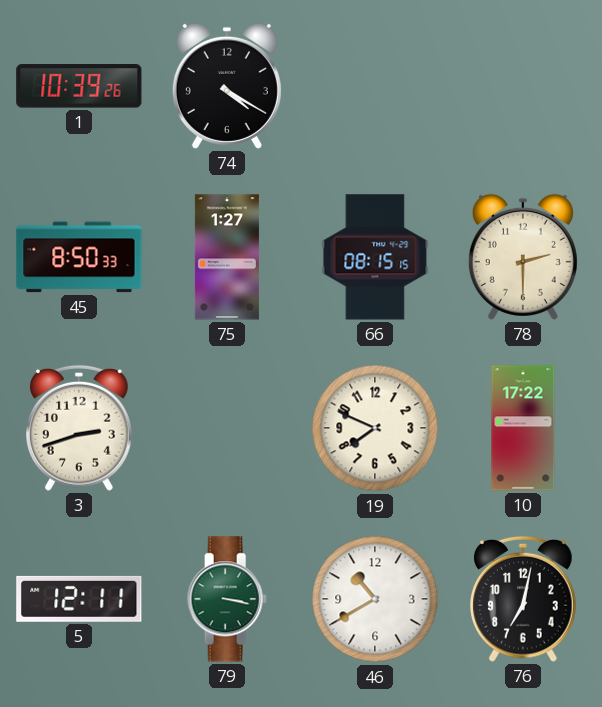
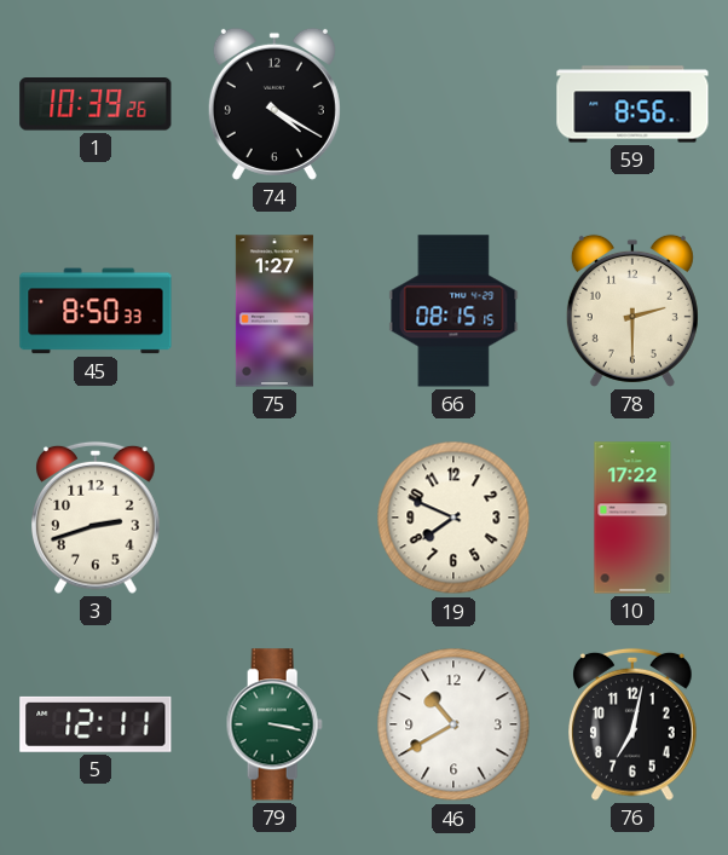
59: none -> 8:56 (632, 104)
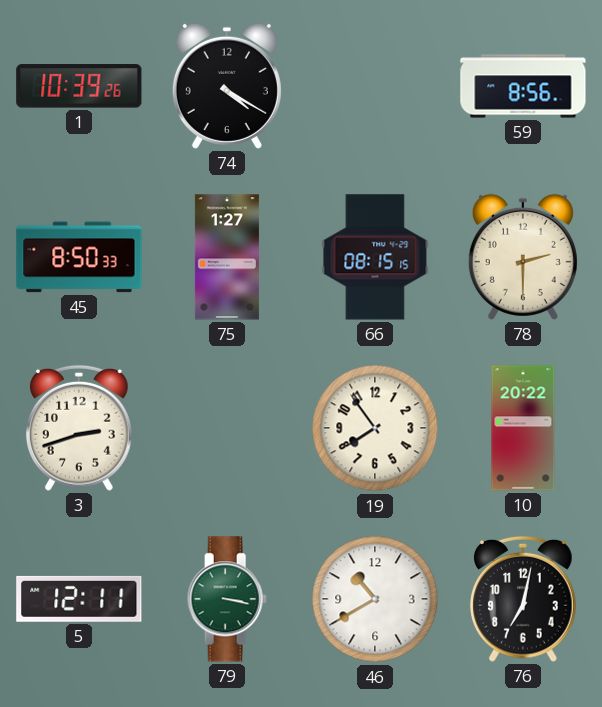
19: 7:49 -> 7:54 (375, 428)
10: 17:22 -> 20:22 (523, 428)
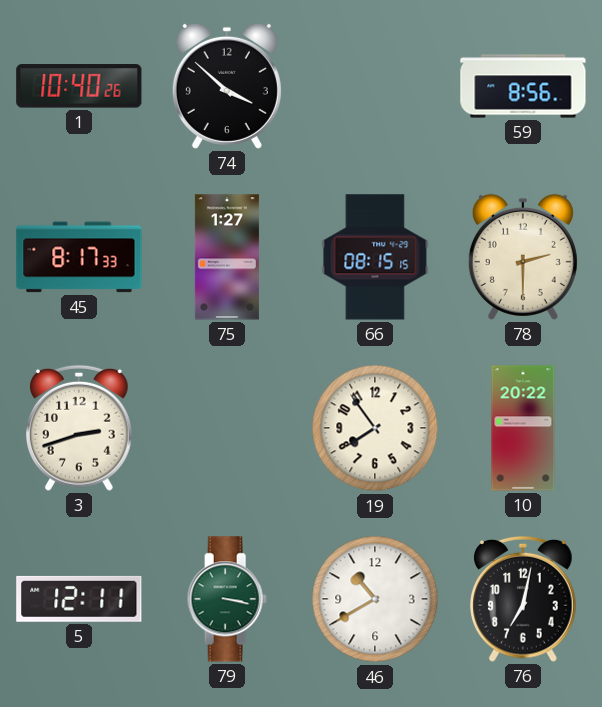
1: 10:39 -> 10:40 (79, 86)
74: 4:20 -> 3:52 (227, 86)
45: 8:50 -> 8:17 (79, 257)
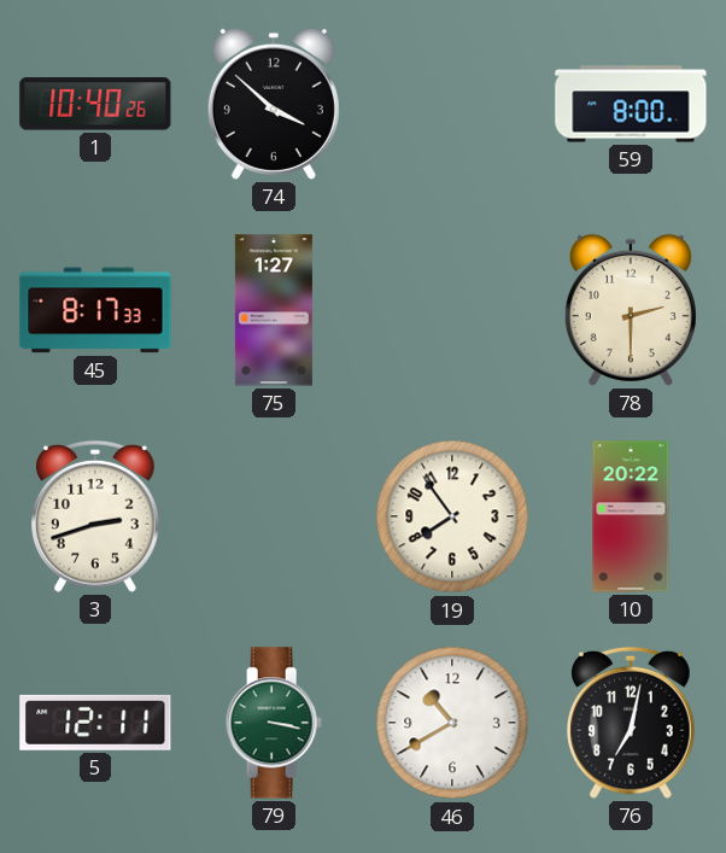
59: 8:56 -> 8:00 (631, 104)
66: 08:15 -> none (375, 257)
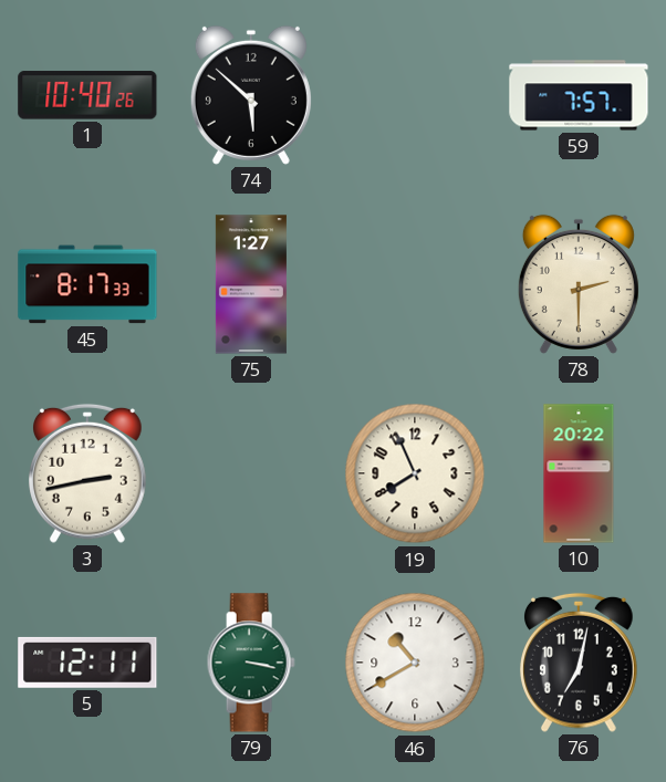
74: 3:52 -> 5:52 (251, 95)
59: 8:00 -> 7:57 (579, 95)
3: 2:42 -> 2:43 (89, 473)
19: 7:54 -> 7:56 (415, 473)
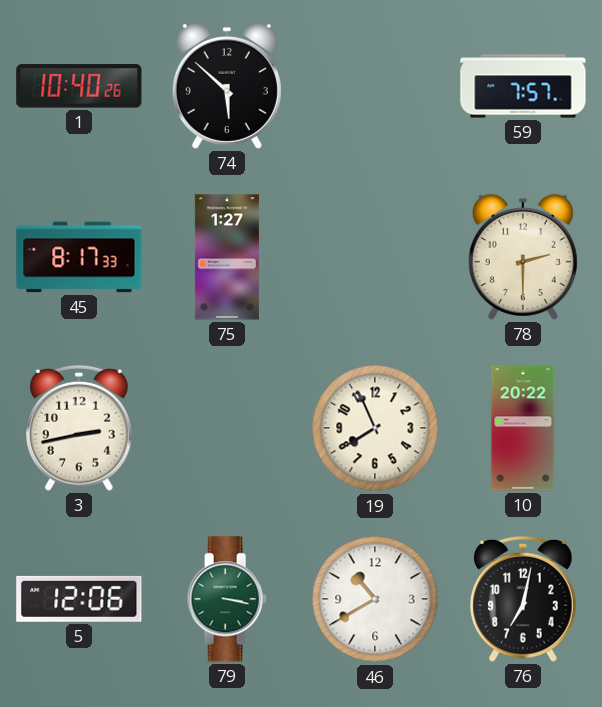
5: 12:11 -> 12:06 (79, 599)
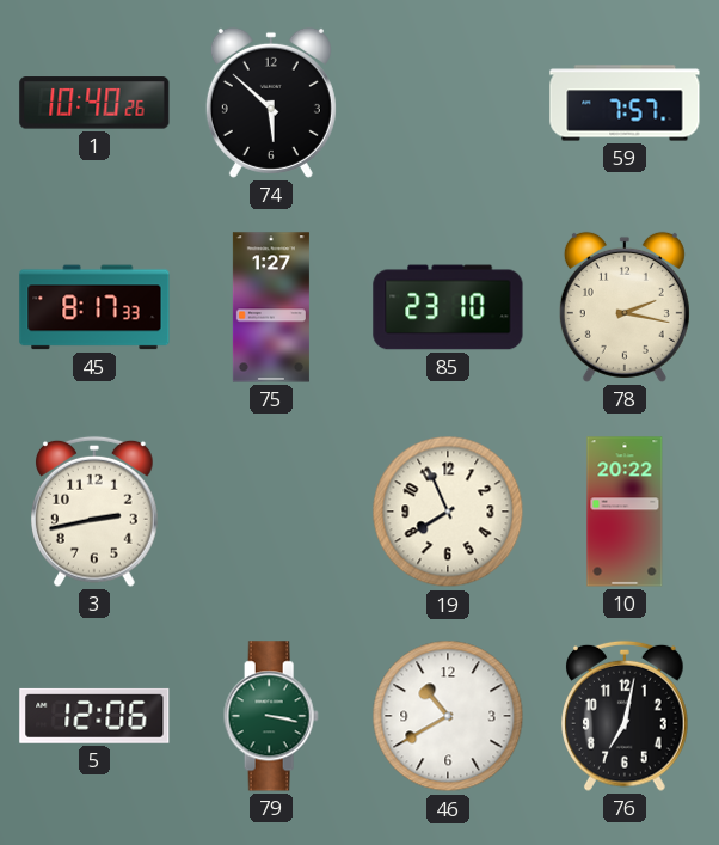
85: none -> 23:10 (448, 307)
78: 2:30 -> 2:17 (625, 307)
